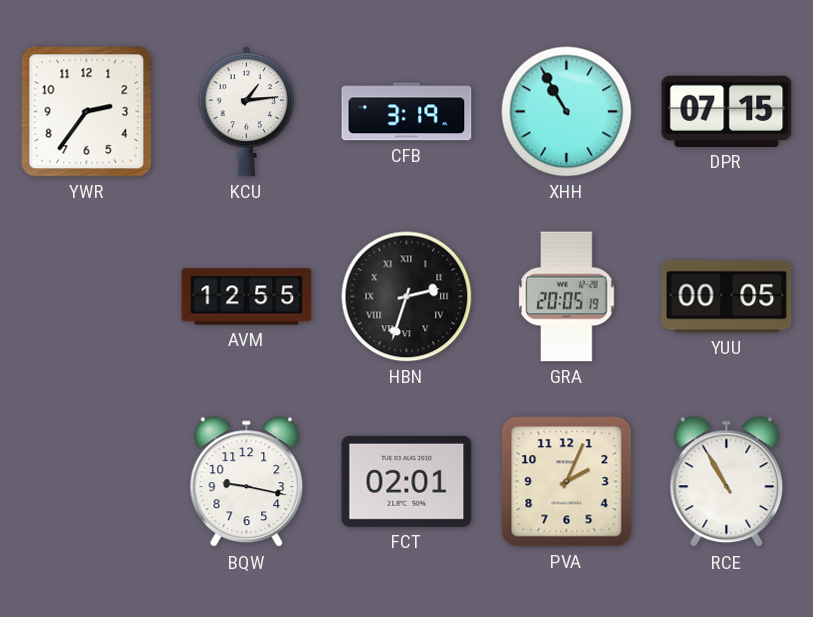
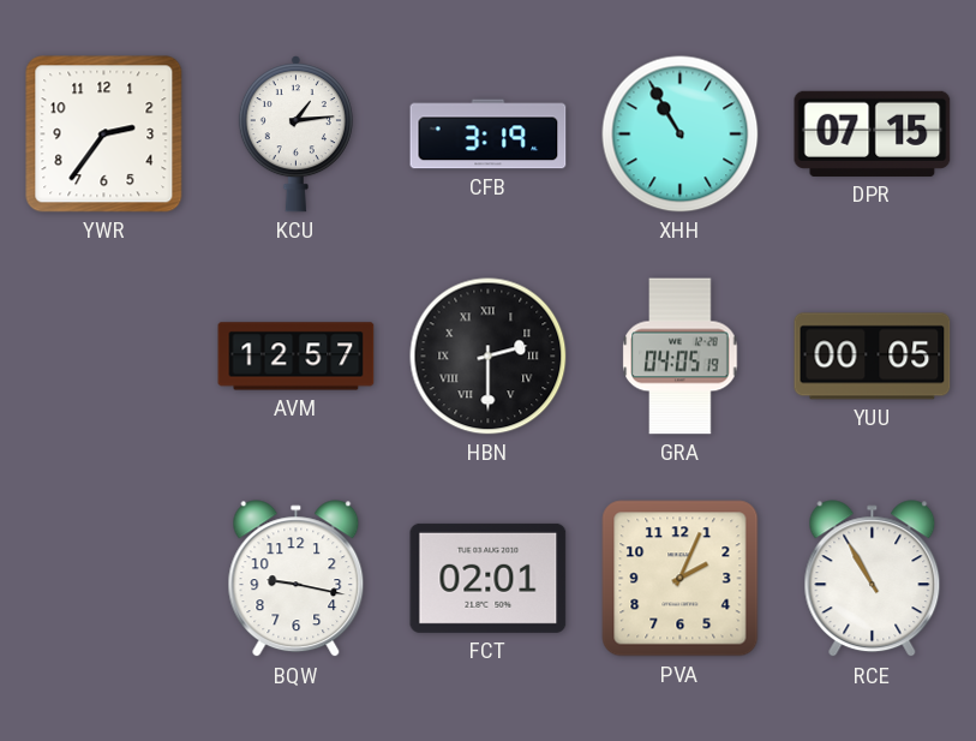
AVM: 12:55 -> 12:57 (297, 357)
HBN: 2:33 -> 2:30 (489, 357)
GRA: 20:05 -> 04:05 (681, 357)
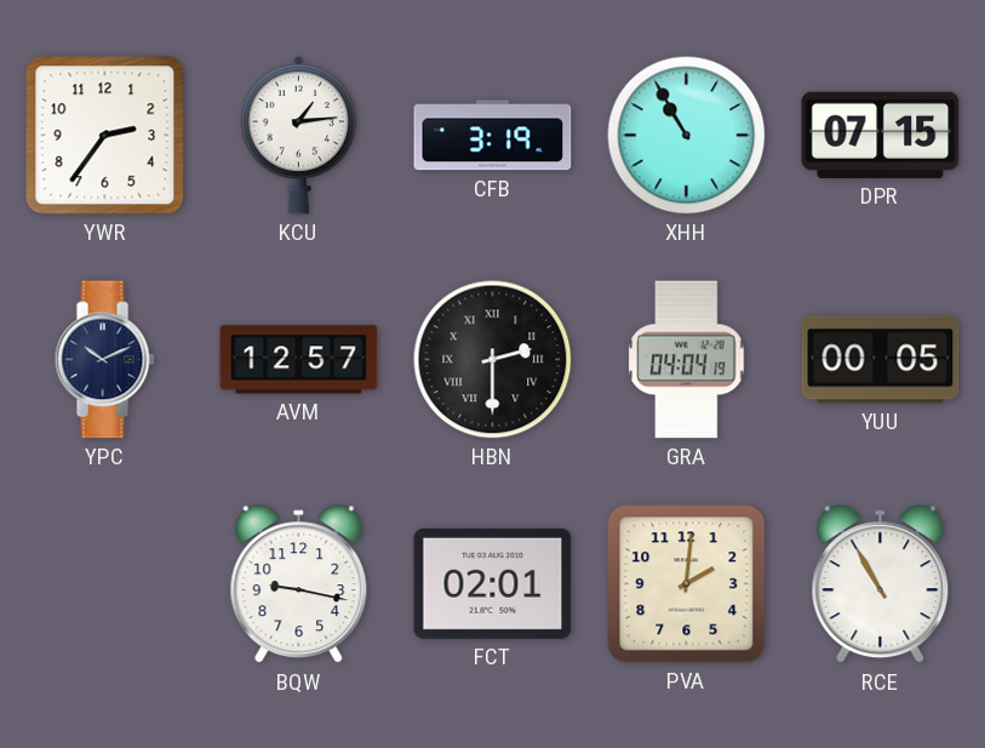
YPC: none -> 10:11 (104, 360)
GRA: 04:05 -> 04:04 (687, 360)
PVA: 2:04 -> 2:01 (687, 584)
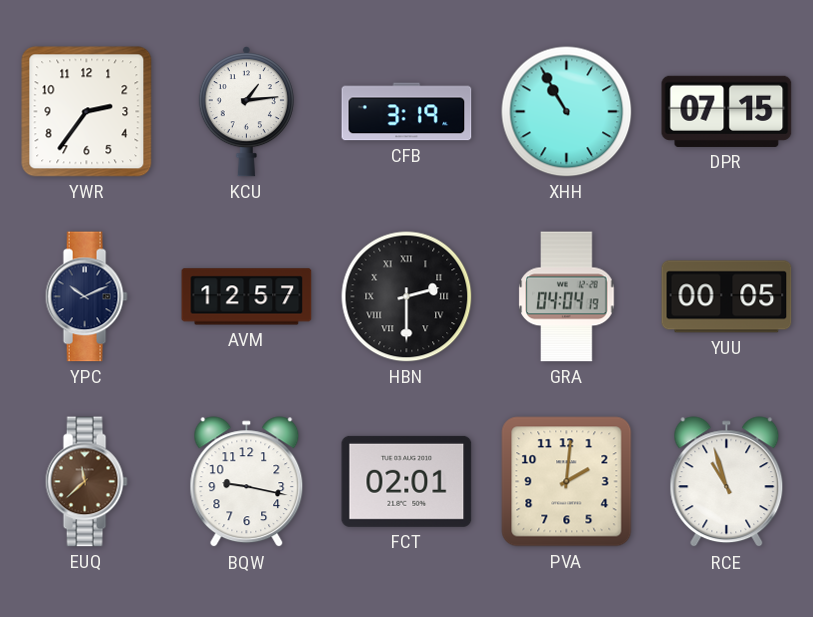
EUQ: none -> 11:38 (86, 482)
RCE: 10:55 -> 10:57 (727, 482)
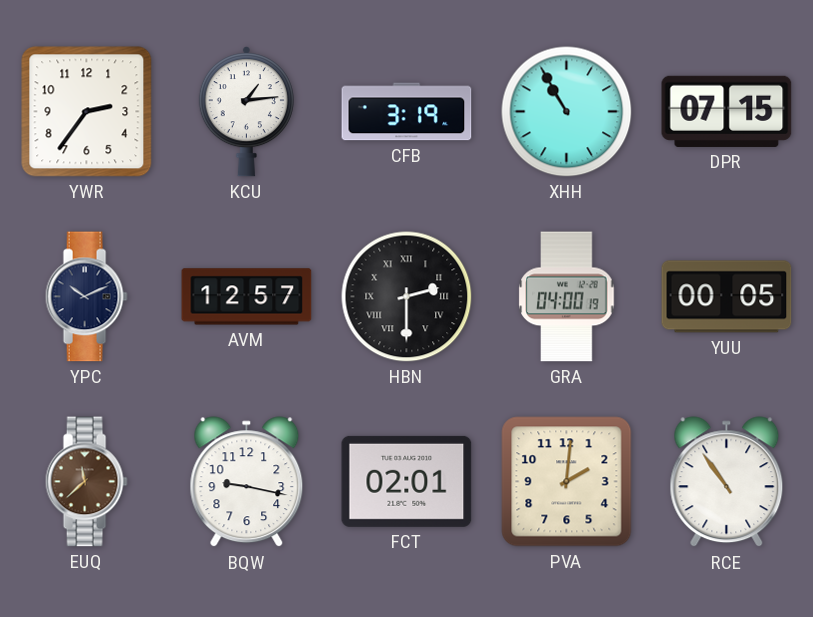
GRA: 04:04 -> 04:00 (567, 297)
RCE: 10:57 -> 10:54 (727, 482)
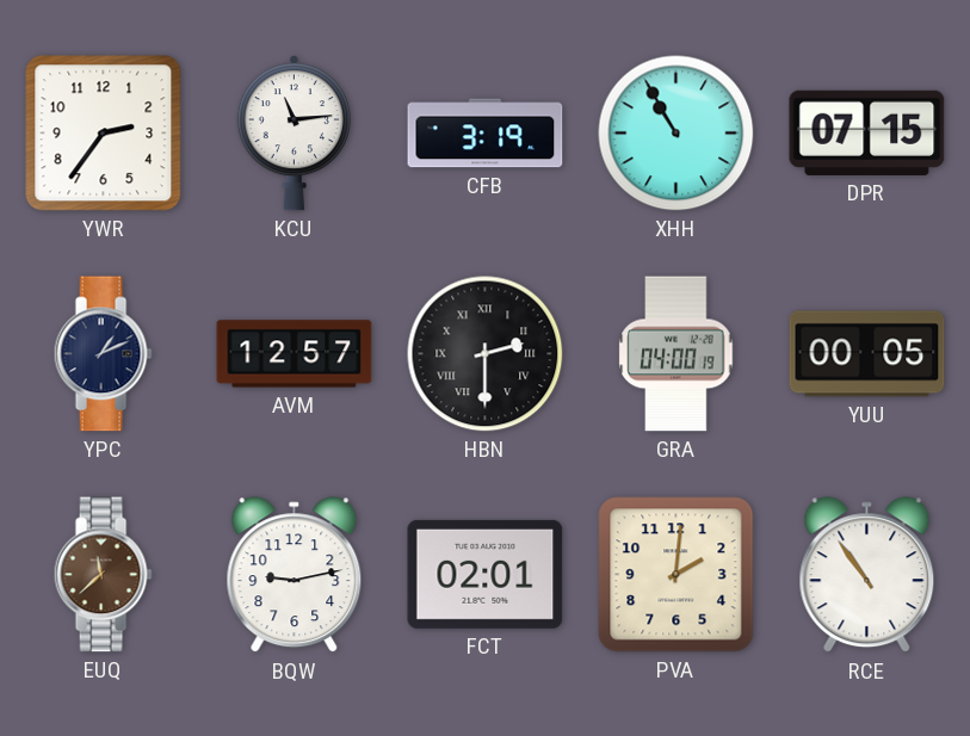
KCU: 1:14 -> 11:14 (294, 134)
YPC: 10:11 -> 1:11 (103, 354)
BQW: 9:17 -> 9:13 (295, 575)
